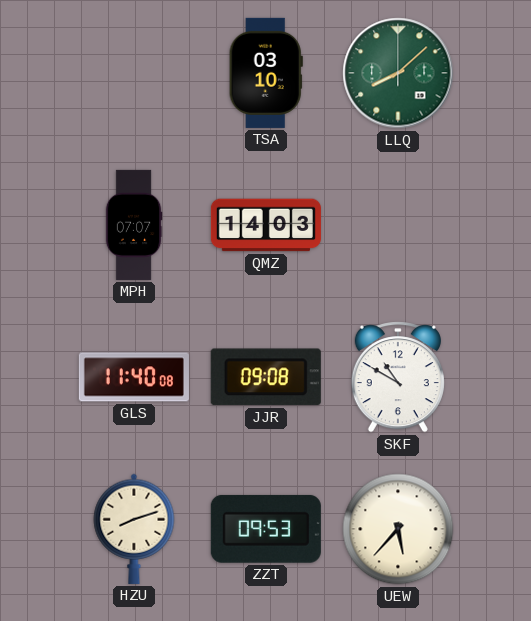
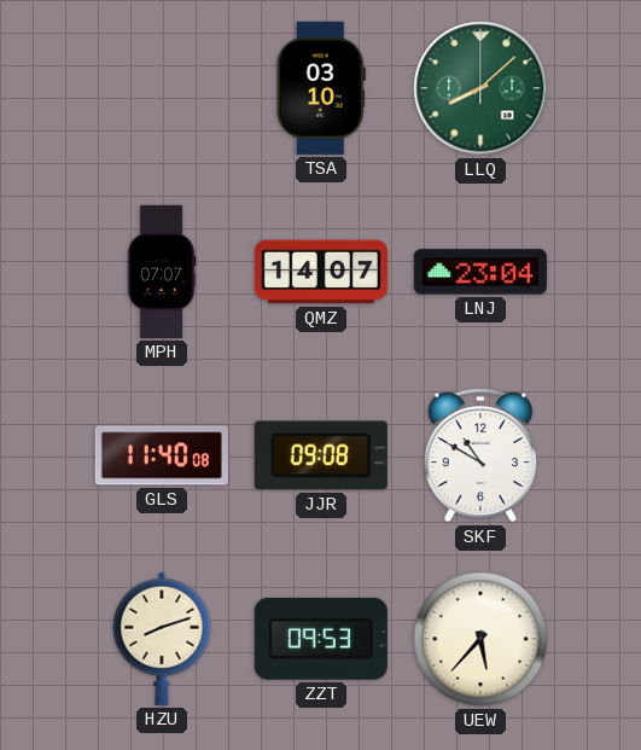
QMZ: 14:03 -> 14:07 (321, 272)
LNJ: none -> 23:04 (480, 272)
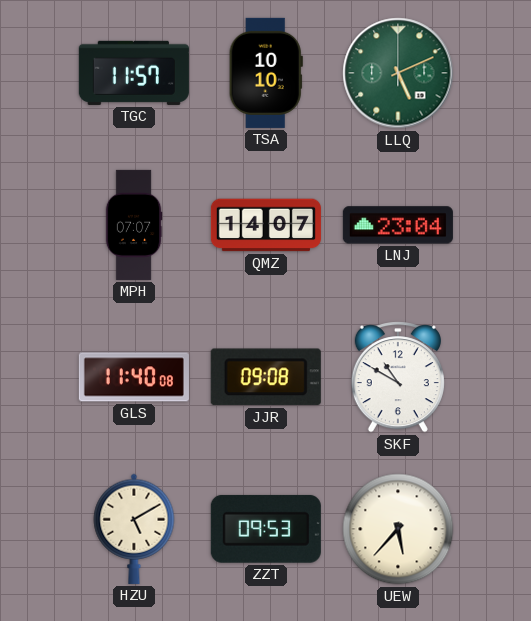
TGC: none -> 11:57 (134, 73)
TSA: 03:10 -> 10:10 (266, 73)
LLQ: 8:08 -> 5:11 (398, 73)
HZU: 8:12 -> 5:10 (134, 529)
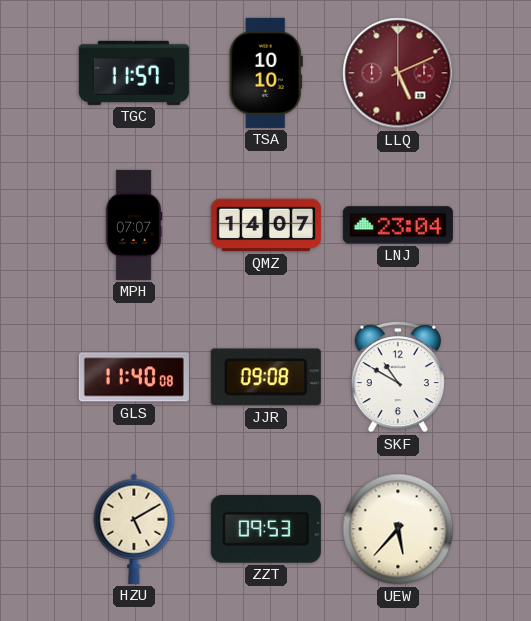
LLQ dial: green -> burgundy (398, 73)
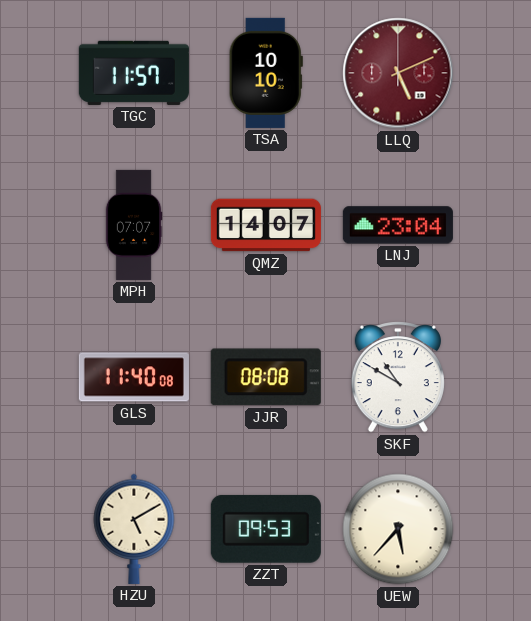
JJR: 09:08 -> 08:08 (266, 377)
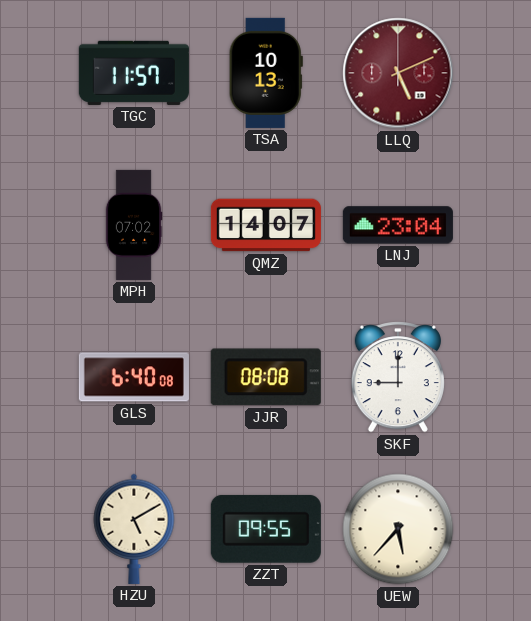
TSA: 10:10 -> 10:13 (266, 73)
MPH: 07:07 -> 07:02 (134, 225)
GLS: 11:40 -> 6:40 (134, 377)
SKF: 10:50 -> 9:00 (398, 377)
ZZT: 09:53 -> 09:55 (266, 529)
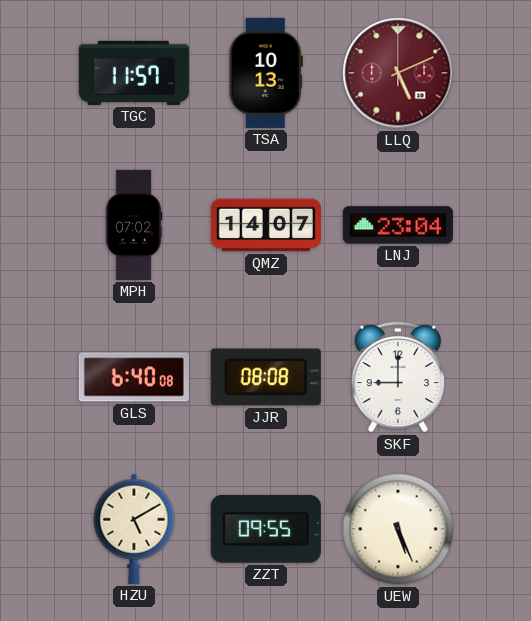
UEW: 5:37 -> 5:26 (398, 529)
